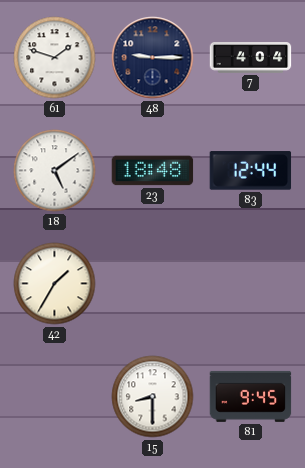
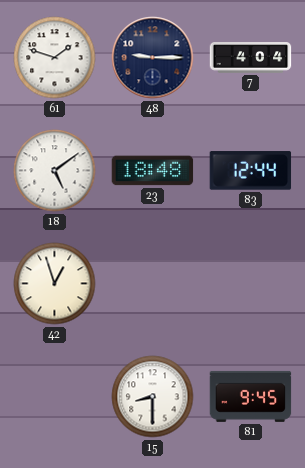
42: 1:35 -> 12:57 (55, 284)
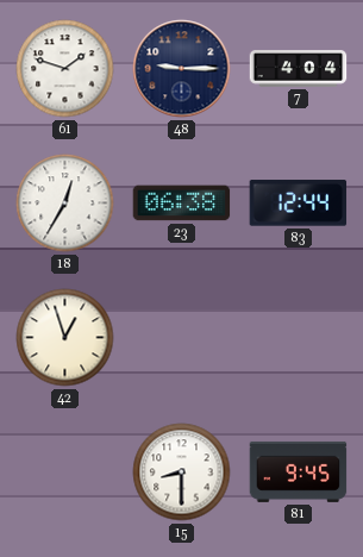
18: 5:09 -> 12:35 (65, 204)
23: 18:48 -> 06:38 (182, 204)
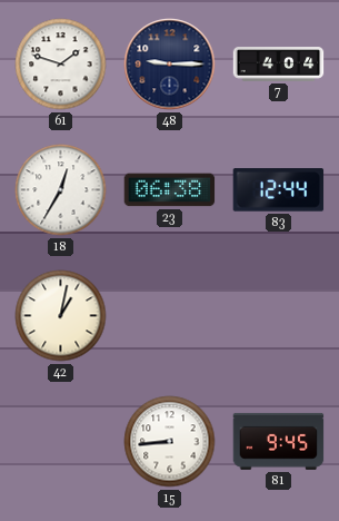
42: 12:57 -> 1:02 (61, 316)
15: 8:30 -> 8:44 (170, 442)
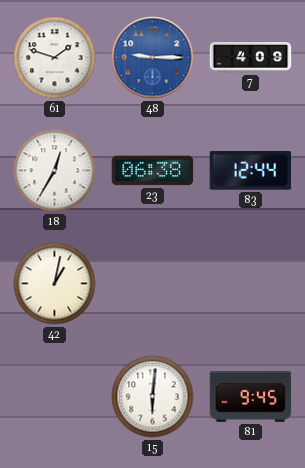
48 dial: navy -> blue (153, 58)
7: 4:04 -> 4:09 (251, 58)
15: 8:44 -> 6:01 (153, 397)
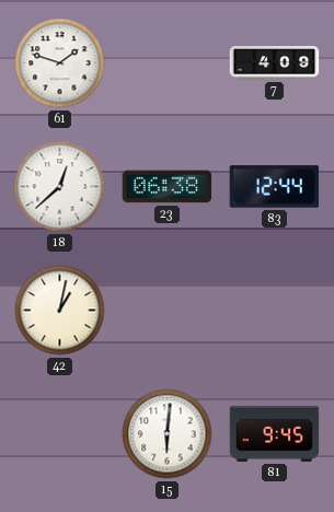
48: 9:15 -> none (153, 58)
18: 12:35 -> 12:38 (60, 187)
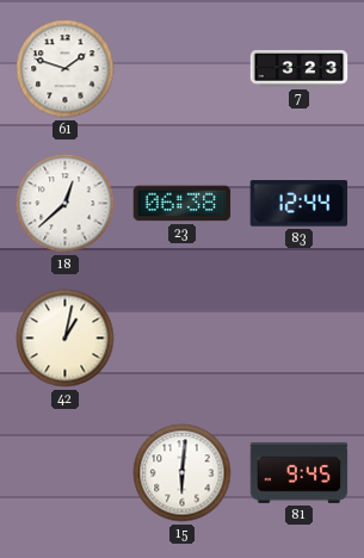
7: 4:09 -> 3:23 (300, 69)
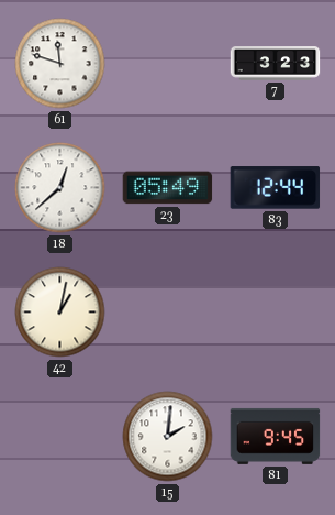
61: 1:48 -> 11:48 (60, 64)
23: 06:38 -> 05:49 (168, 188)
15: 6:01 -> 2:01 (168, 437)
